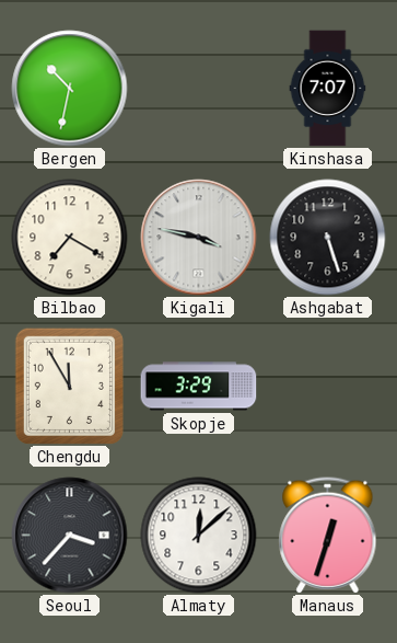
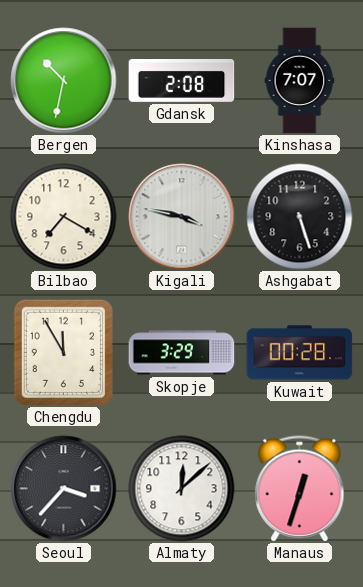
Gdansk: none -> 2:08 (182, 81)
Kuwait: none -> 00:28 (300, 353)
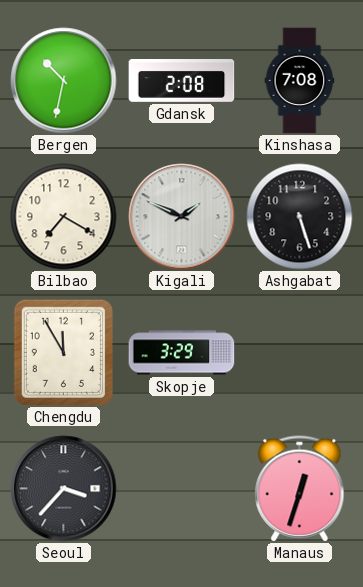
Kinshasa: 7:07 -> 7:08 (300, 81)
Kigali: 3:47 -> 1:49 (182, 217)
Kuwait: 00:28 -> none (300, 353)
Almaty: 12:08 -> none (182, 489)
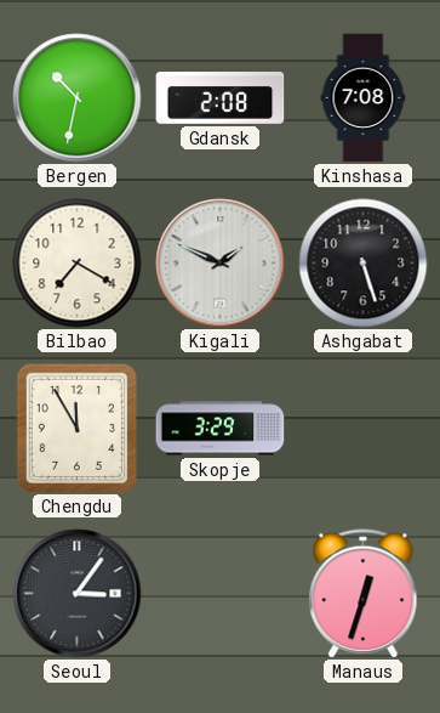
Seoul: 3:37 -> 3:06 (78, 594)
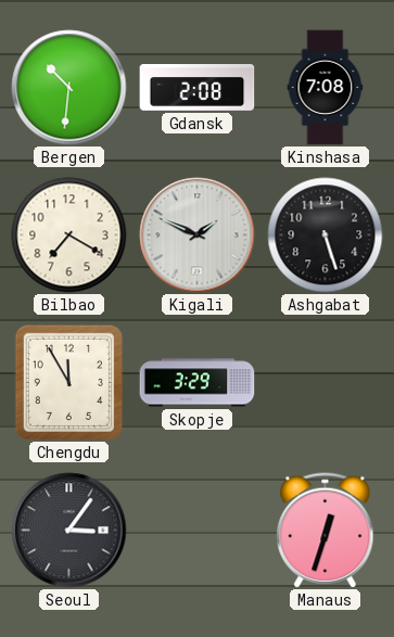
Bergen: 10:32 -> 10:31 (69, 88)
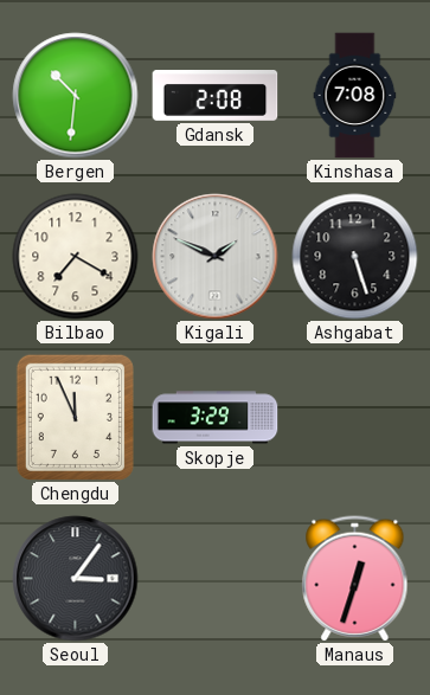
Chengdu: 11:55 -> 11:56 (75, 417)
